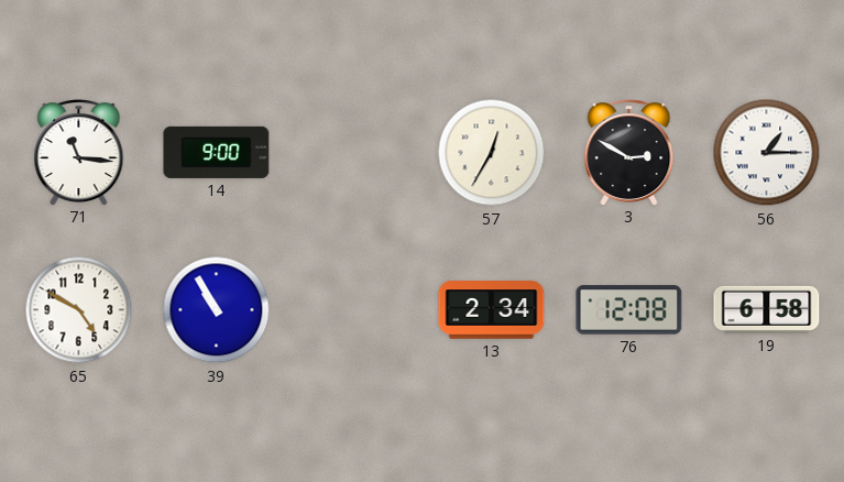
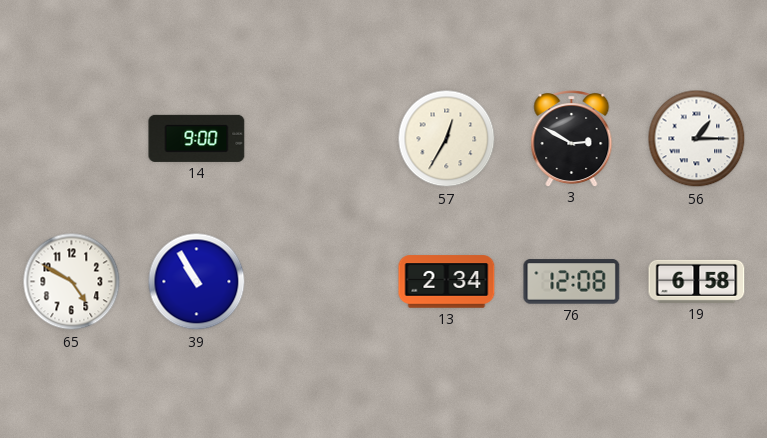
71: 11:16 -> none (79, 153)
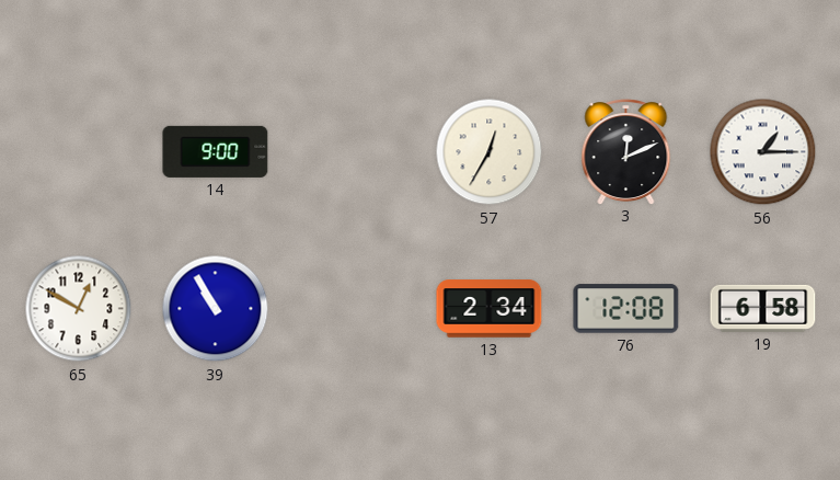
3: 2:50 -> 12:11 (626, 152)
65: 4:50 -> 12:50 (79, 309)
